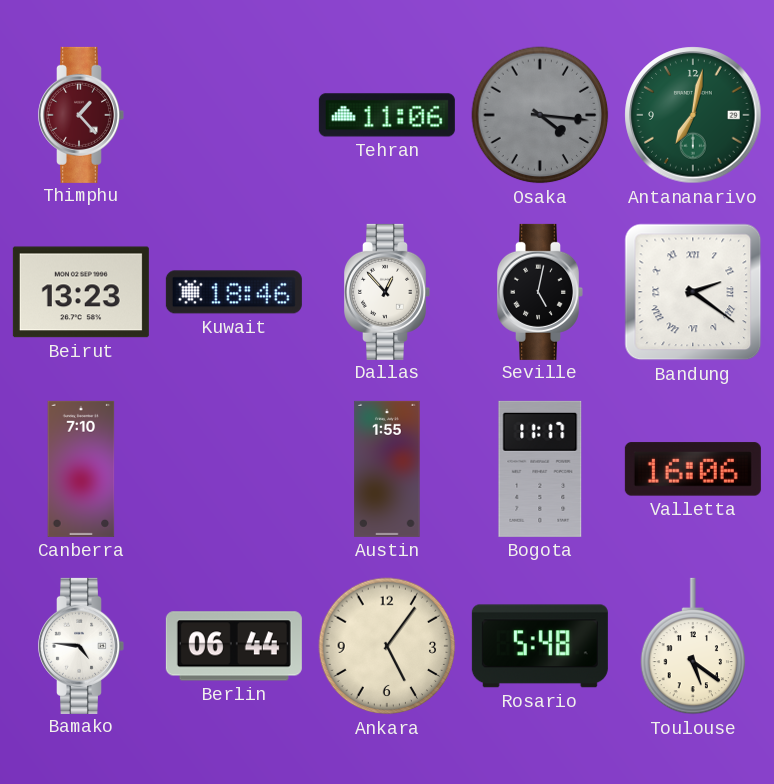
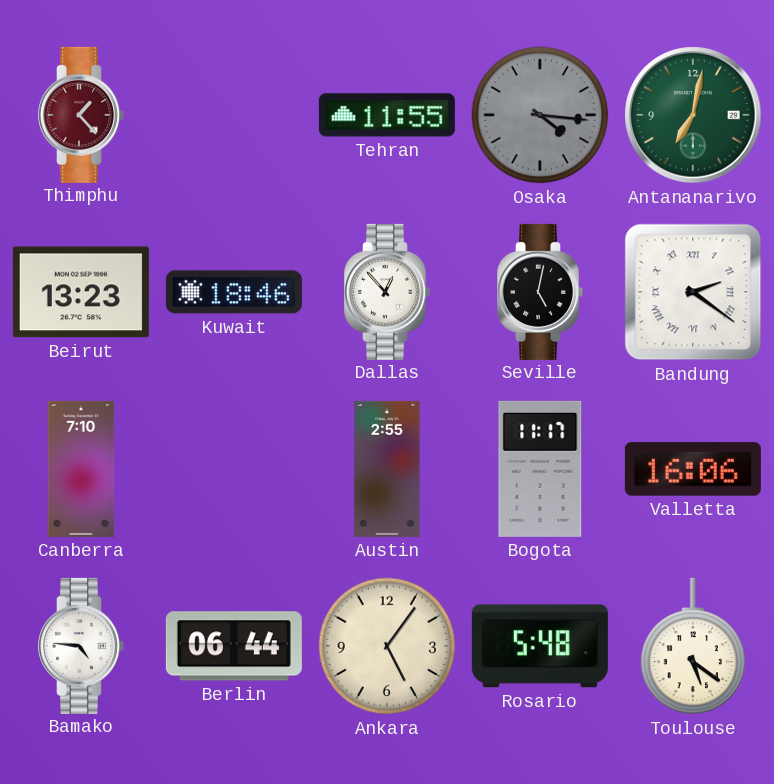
Tehran: 11:06 -> 11:55 (387, 115)
Austin: 1:55 -> 2:55 (387, 469)
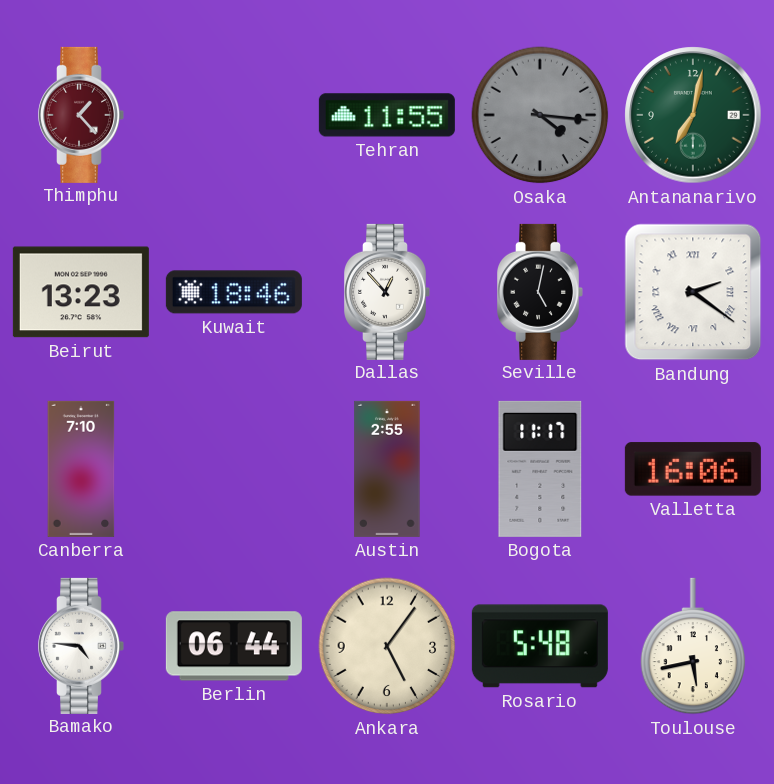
Toulouse: 5:21 -> 5:43 (693, 646)
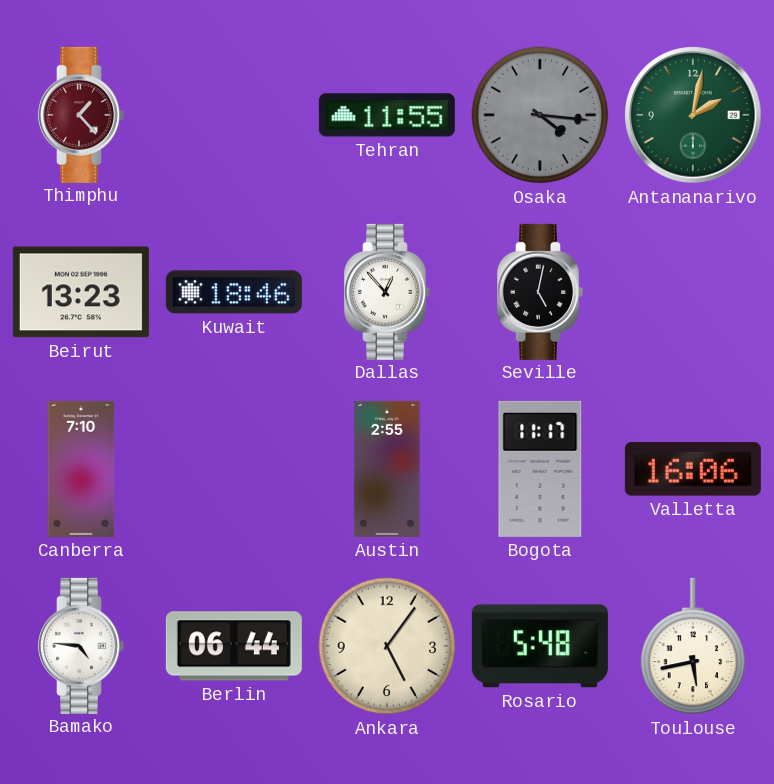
Antananarivo: 7:02 -> 2:02 (693, 115)
Bandung: 2:21 -> none (693, 292)
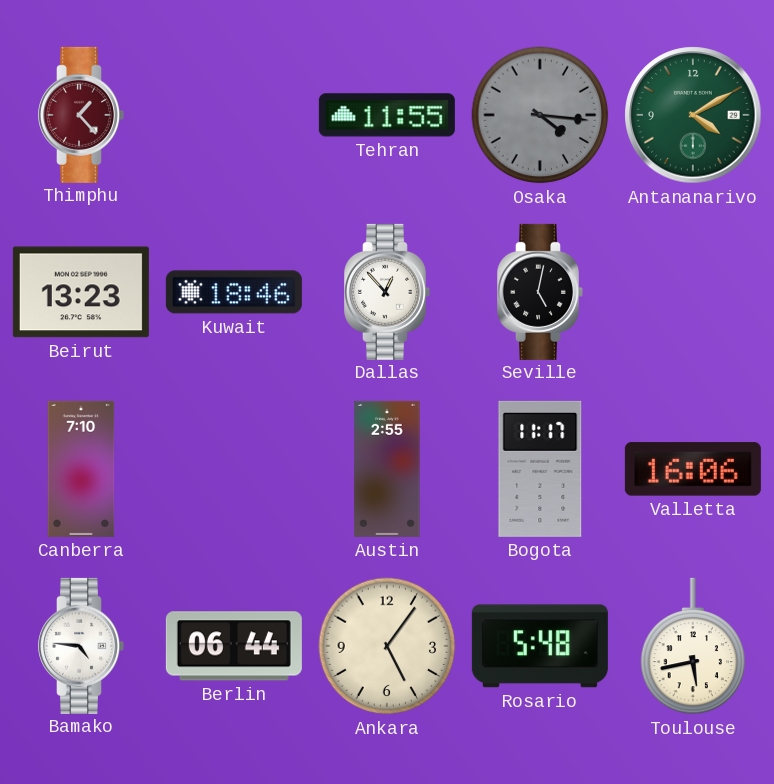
Antananarivo: 2:02 -> 4:10 (693, 115)
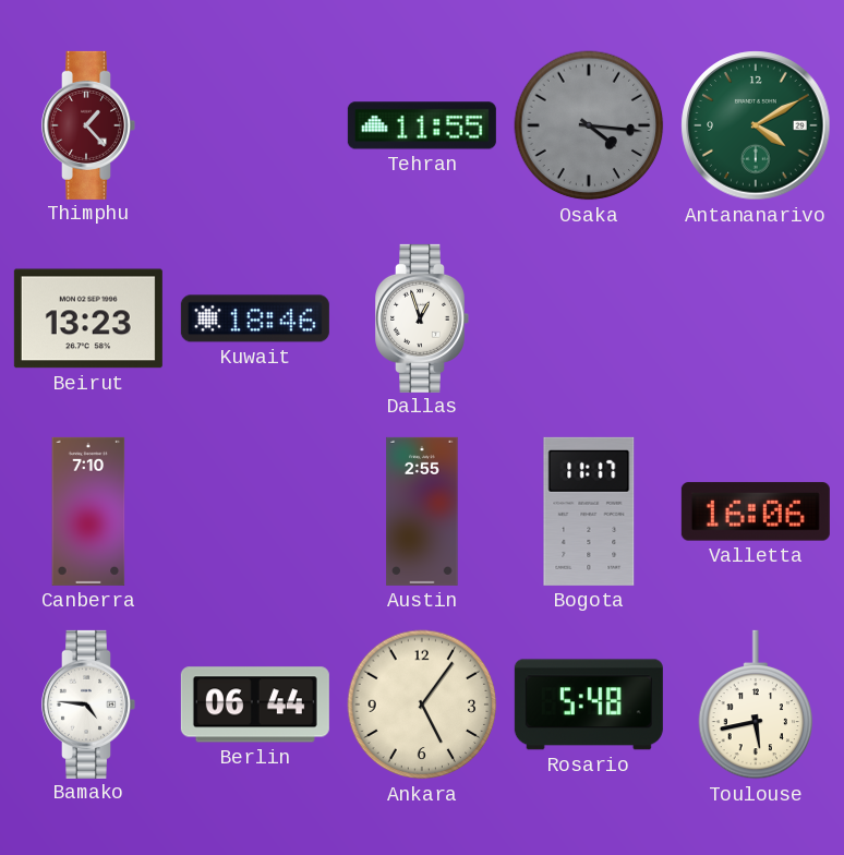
Dallas: 12:53 -> 12:57 (422, 318)
Seville: 5:02 -> none (540, 292)
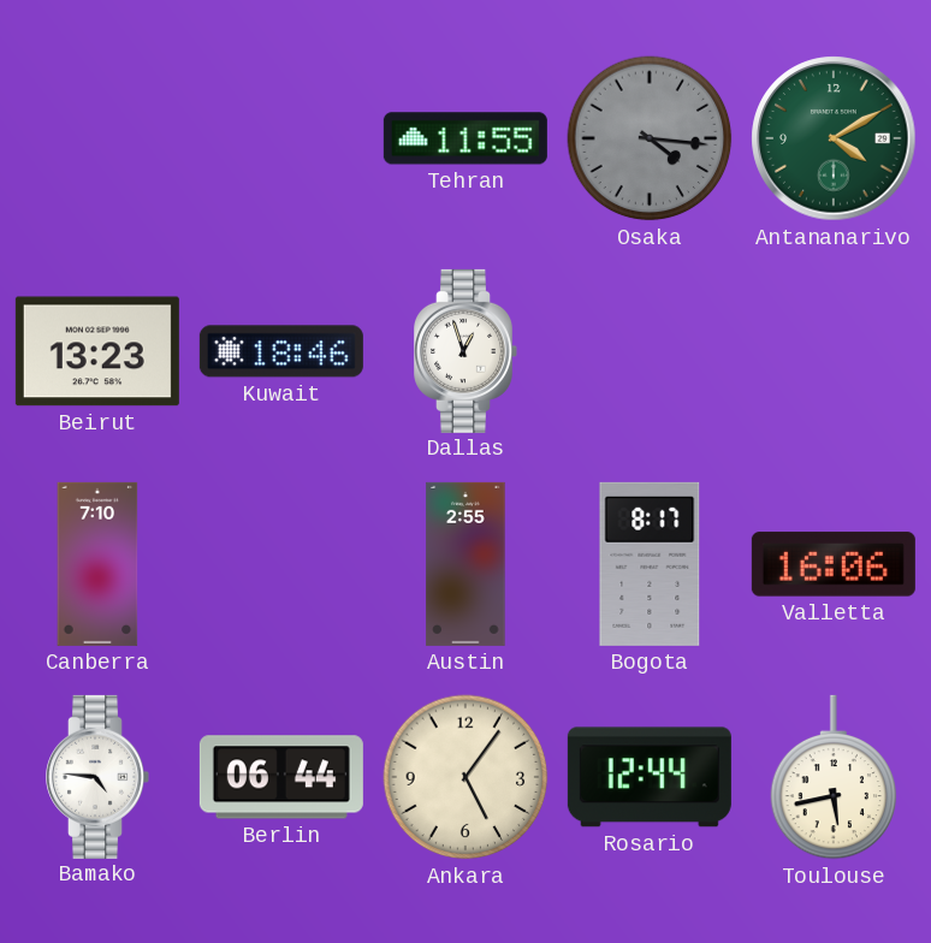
Thimphu: 1:23 -> none (88, 125)
Bogota: 11:17 -> 8:17 (650, 564)
Rosario: 5:48 -> 12:44 (650, 777)
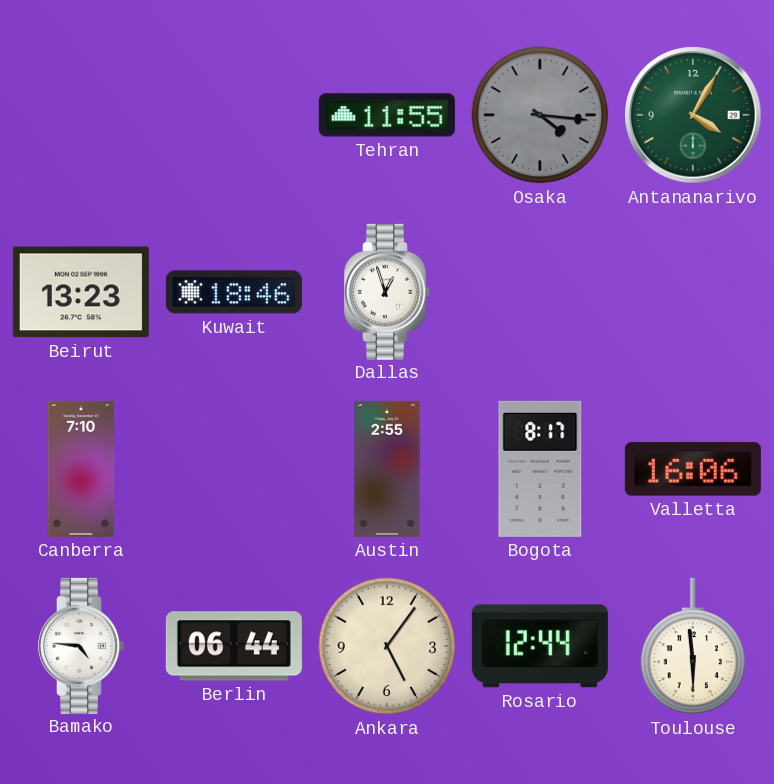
Antananarivo: 4:10 -> 4:05 (693, 115)
Toulouse: 5:43 -> 5:59 (693, 646)
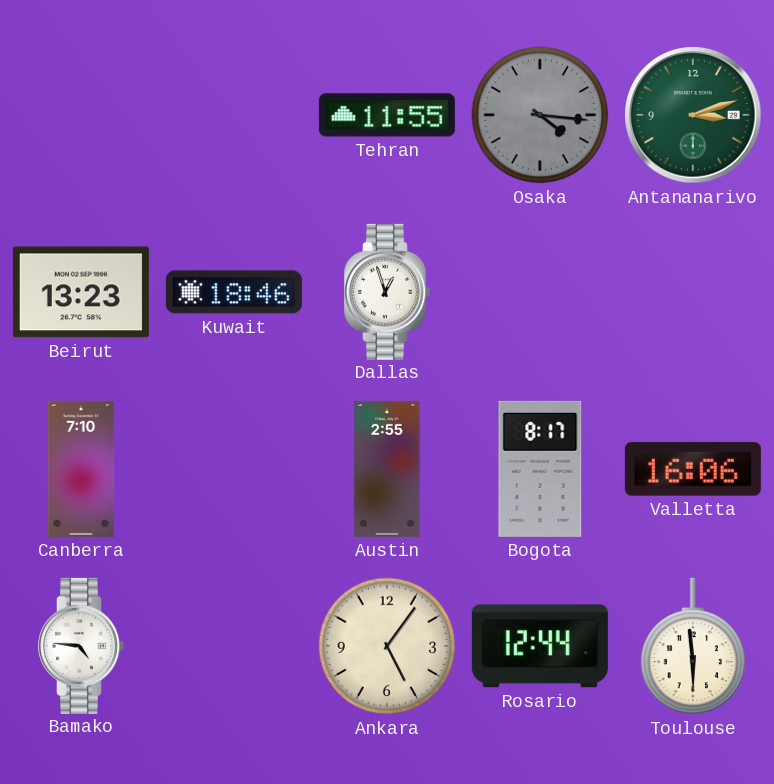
Antananarivo: 4:05 -> 3:12 (693, 115)
Berlin: 06:44 -> none (234, 646)
